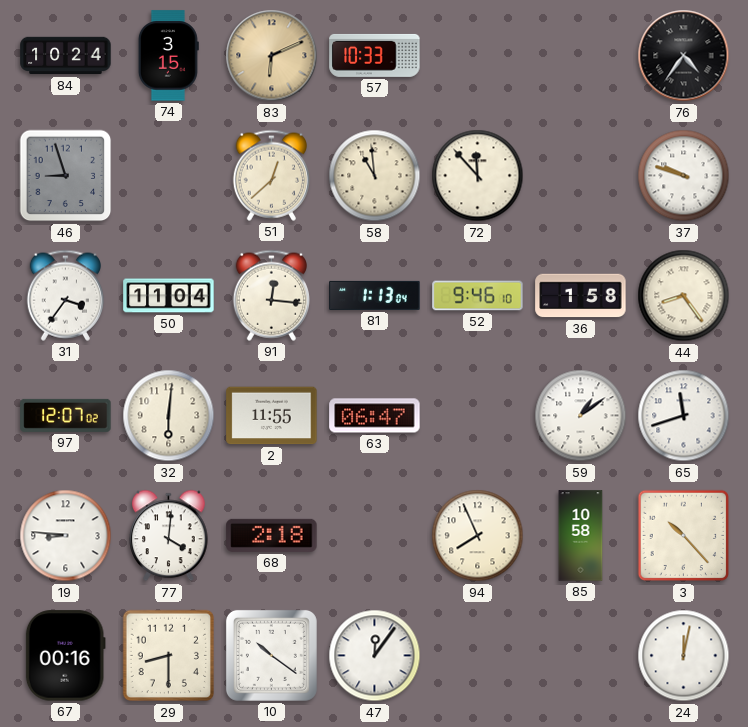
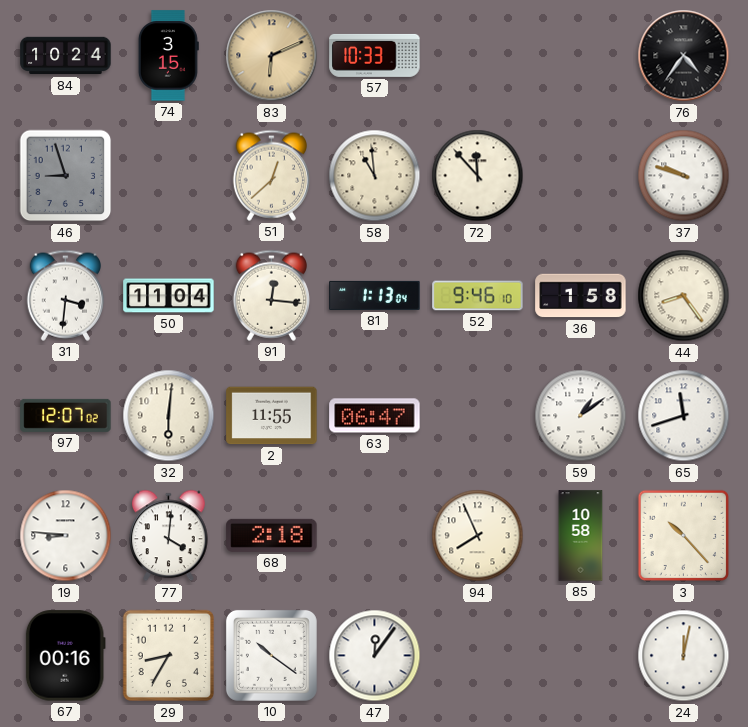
31: 3:36 -> 3:31 (65, 295)
29: 8:30 -> 8:35 (169, 656)
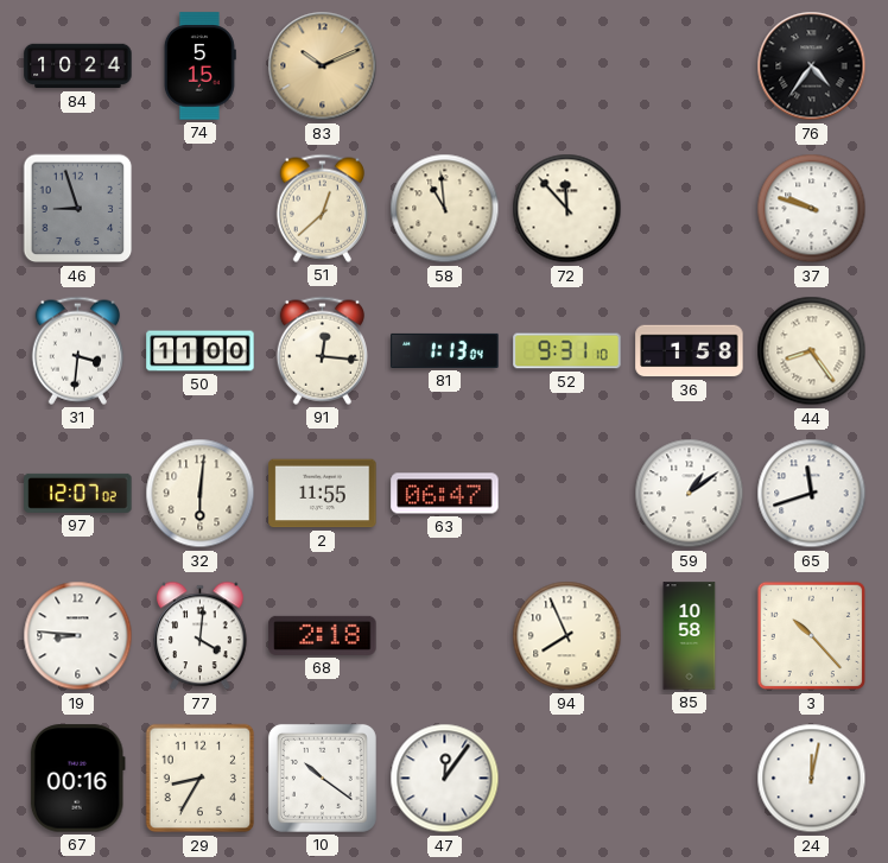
74: 3:15 -> 5:15 (199, 66)
83: 6:11 -> 10:11 (323, 66)
57: 10:33 -> none (375, 55)
50: 11:04 -> 11:00 (201, 351)
52: 9:46 -> 9:31 (567, 351)
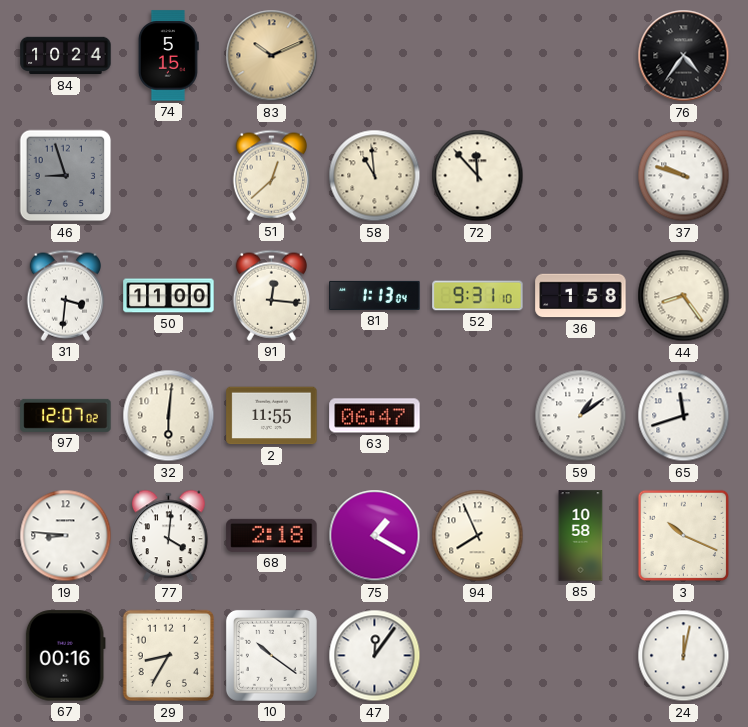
75: none -> 1:20 (375, 536)
3: 10:23 -> 10:19 (684, 536)
